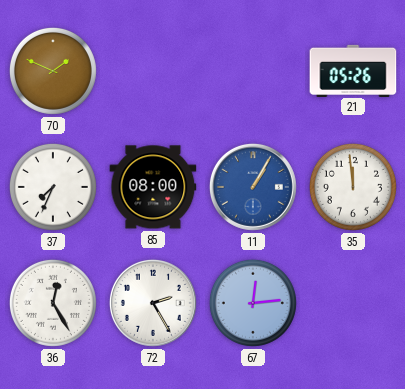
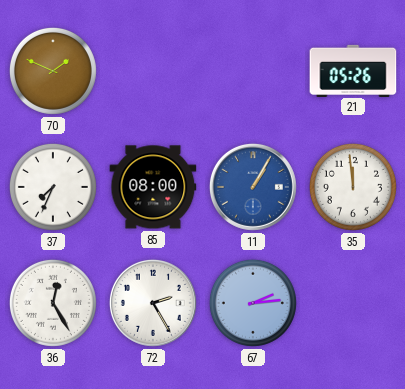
67: 12:14 -> 2:14 (253, 303)
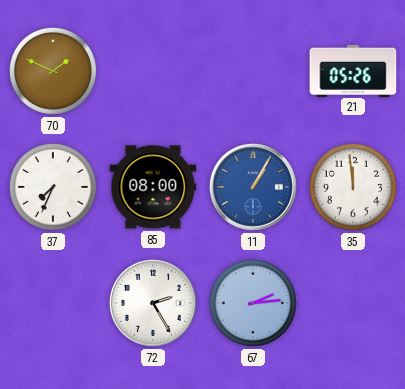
36: 12:25 -> none (53, 303)
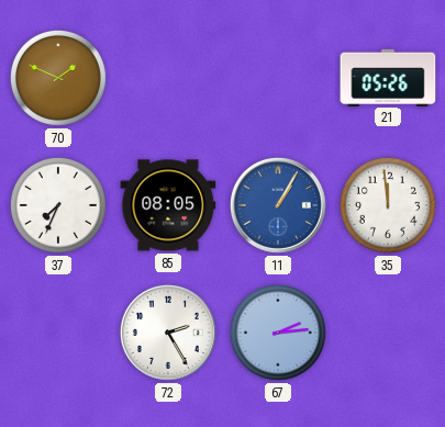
85: 08:00 -> 08:05 (168, 205)
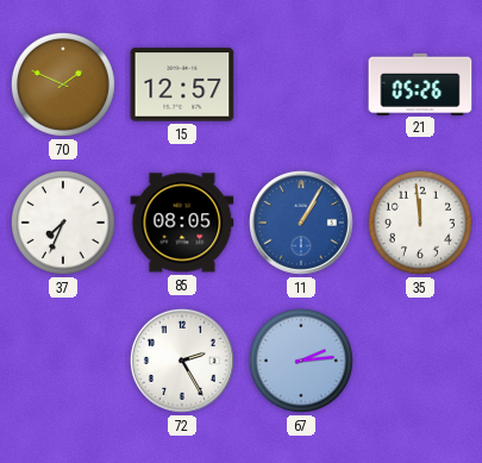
15: none -> 12:57 (182, 85)
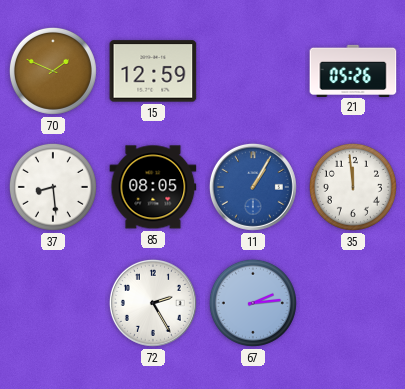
15: 12:57 -> 12:59 (153, 71)
37: 7:34 -> 8:29 (53, 187)
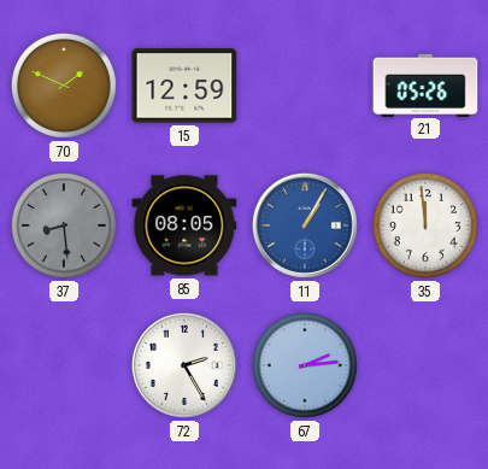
37 dial: white -> grey (64, 225)
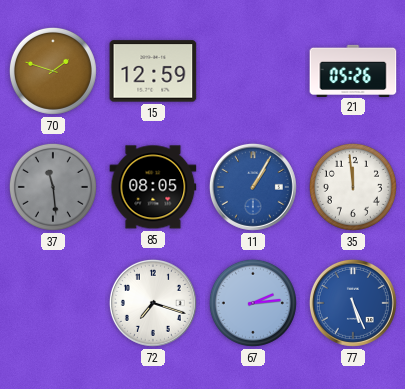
70: 1:49 -> 1:48 (53, 71)
37: 8:29 -> 11:29 (53, 187)
72: 2:25 -> 7:18 (153, 303)
77: none -> 5:26 (353, 303)
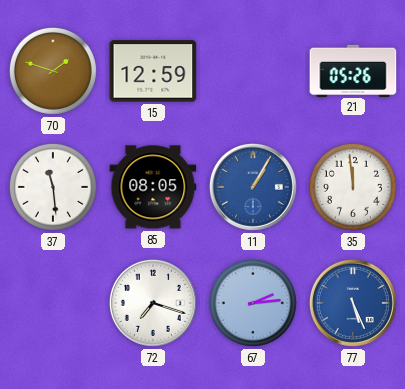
37 dial: grey -> white (53, 187)
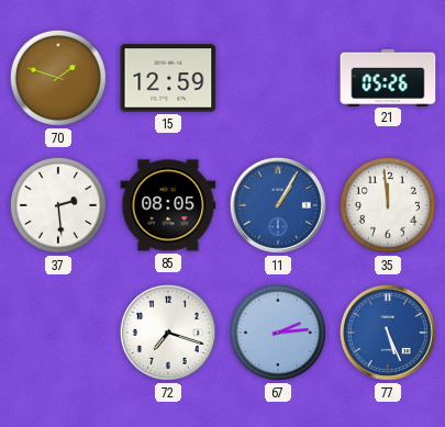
37: 11:29 -> 2:29 (58, 205)
